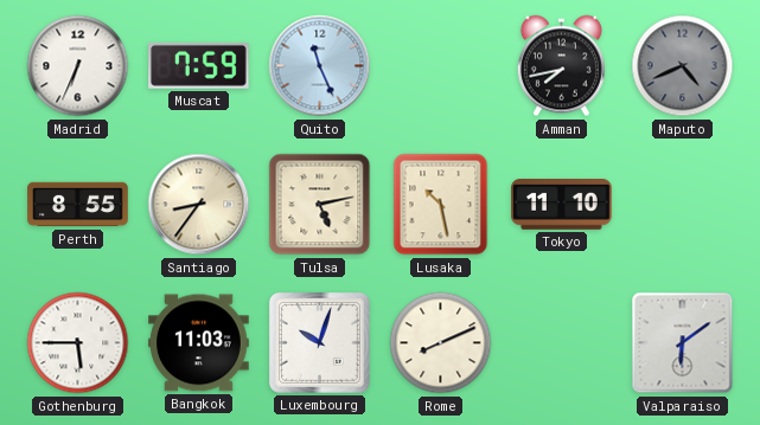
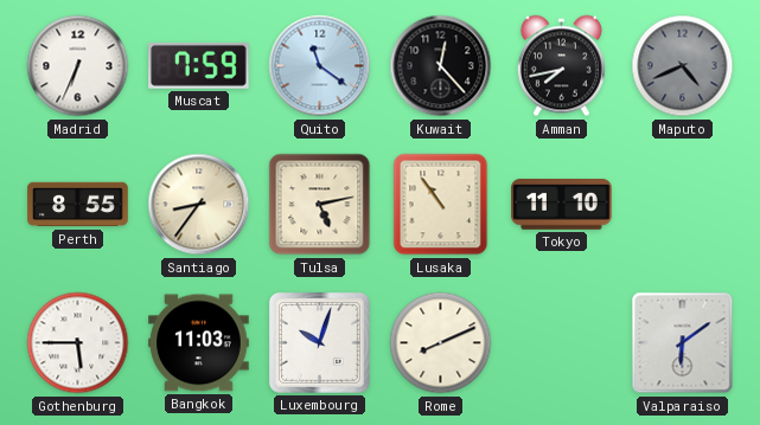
Quito: 11:26 -> 11:21 (320, 66)
Kuwait: none -> 12:23 (441, 66)
Lusaka: 10:28 -> 10:54 (441, 205)
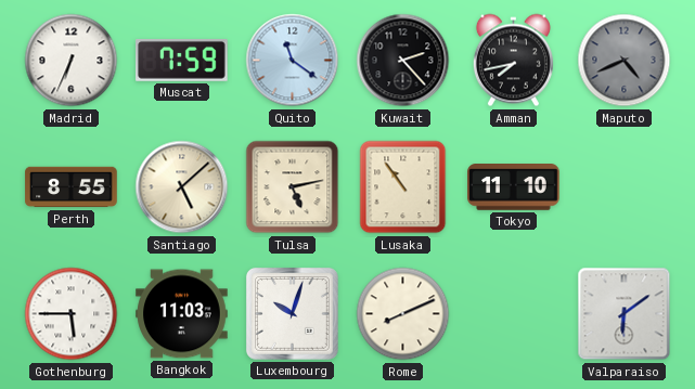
Kuwait: 12:23 -> 2:23 (403, 61)
Santiago: 8:36 -> 5:08 (182, 187)
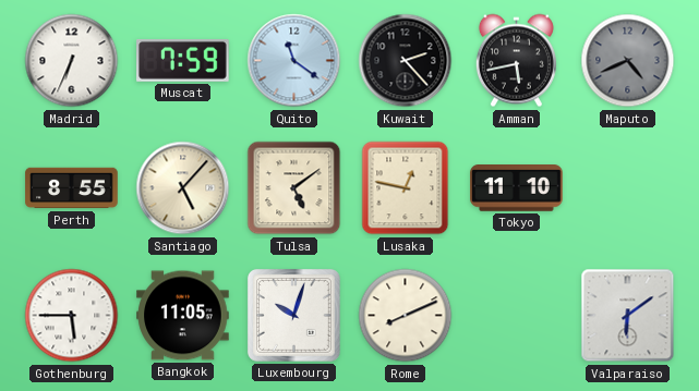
Amman: 7:43 -> 5:43 (516, 61)
Santiago: 5:08 -> 5:07 (183, 188)
Tulsa: 5:13 -> 5:09 (294, 188)
Lusaka: 10:54 -> 12:47 (406, 188)
Bangkok: 11:03 -> 11:05 (183, 316)
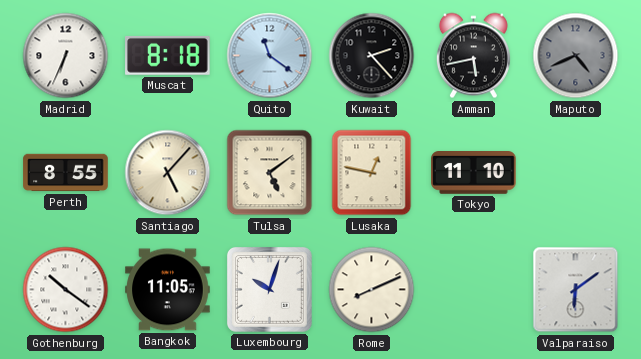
Muscat: 7:59 -> 8:18 (168, 55)
Gothenburg: 5:45 -> 10:21 (66, 290)
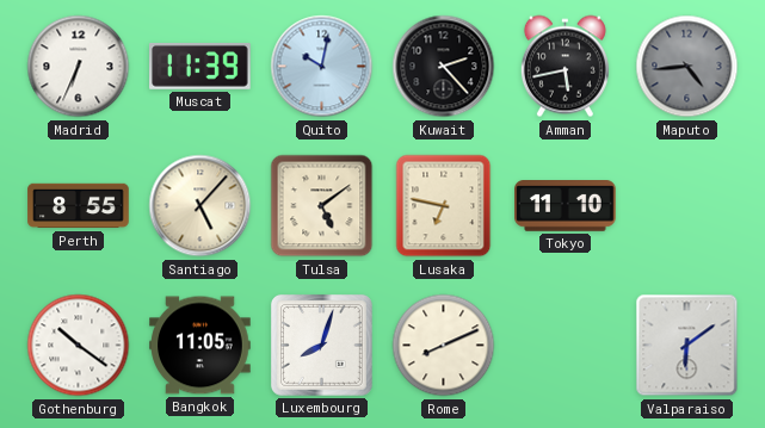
Muscat: 8:18 -> 11:39 (200, 66)
Quito: 11:21 -> 10:02 (322, 67)
Maputo: 4:41 -> 4:44 (687, 67)
Lusaka: 12:47 -> 6:47 (444, 206)
Luxembourg: 10:03 -> 8:03 (321, 345)
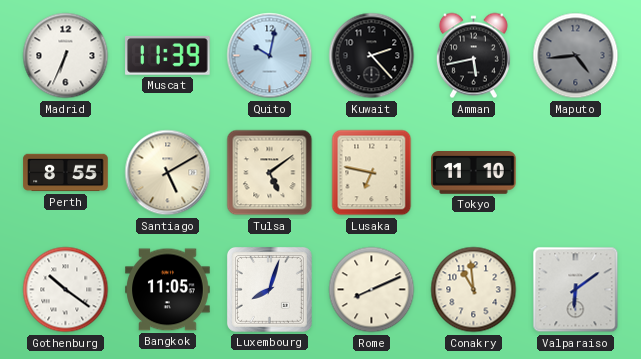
Santiago: 5:07 -> 5:10 (168, 173)
Conakry: none -> 10:59 (474, 290)
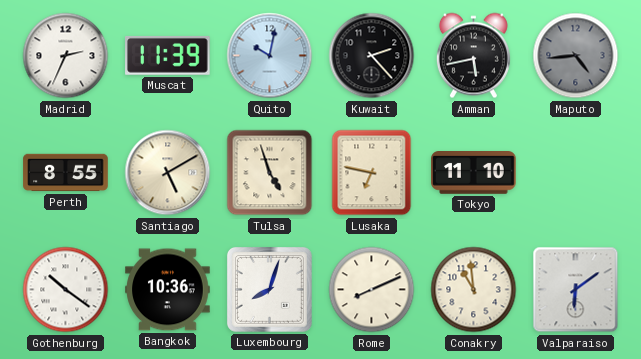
Madrid: 6:34 -> 2:34 (66, 56)
Tulsa: 5:09 -> 4:57 (270, 173)
Bangkok: 11:05 -> 10:36 (168, 290)
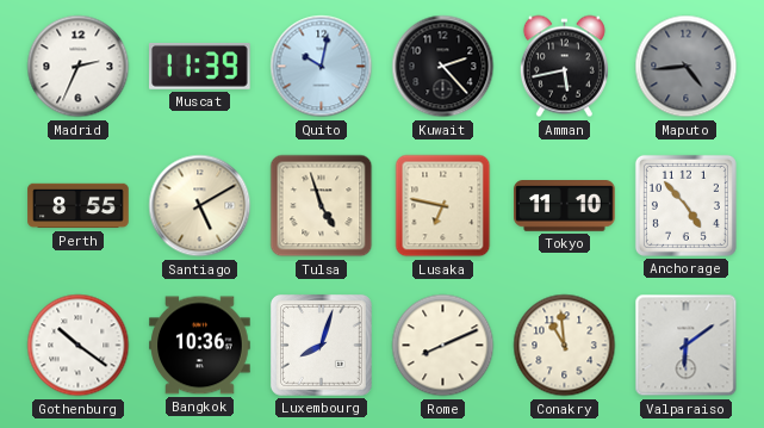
Anchorage: none -> 4:53 (685, 205)
